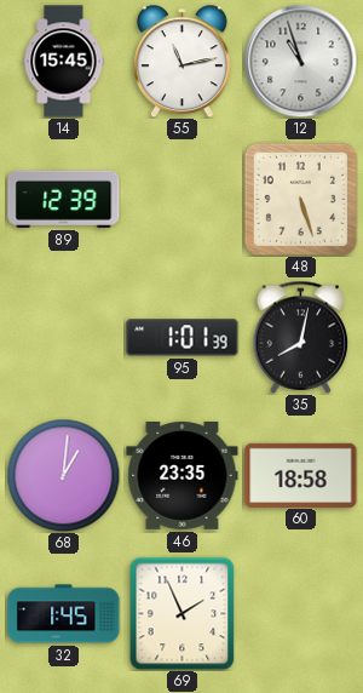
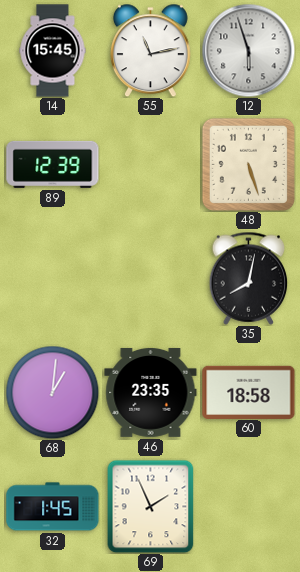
12: 10:57 -> 5:57 (248, 50)
95: 1:01 -> none (183, 338)
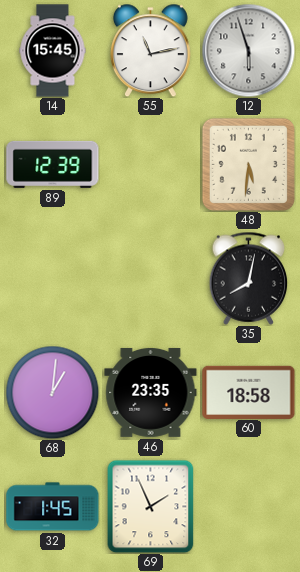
48: 5:27 -> 5:31 (248, 164)
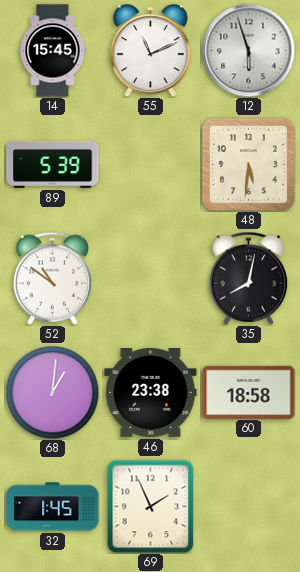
55: 11:13 -> 11:11 (150, 50)
89: 12:39 -> 5:39 (53, 164)
52: none -> 10:51 (53, 278)
46: 23:35 -> 23:38 (151, 392)
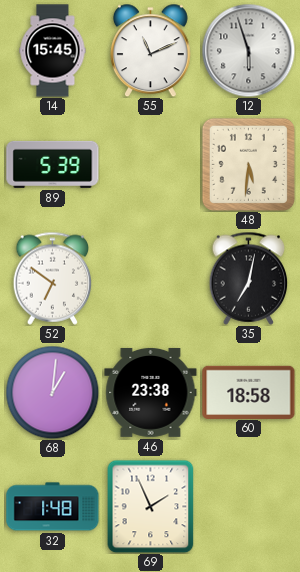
52: 10:51 -> 6:51 (53, 278)
35: 8:02 -> 7:02 (249, 278)
32: 1:45 -> 1:48 (53, 507)
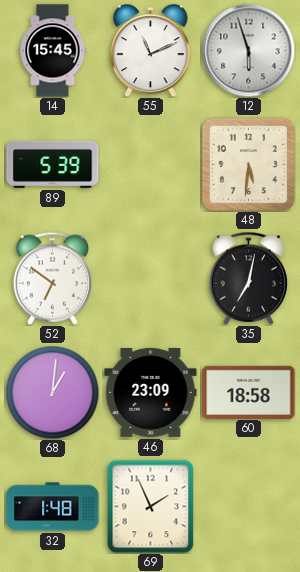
46: 23:38 -> 23:09 (151, 392)
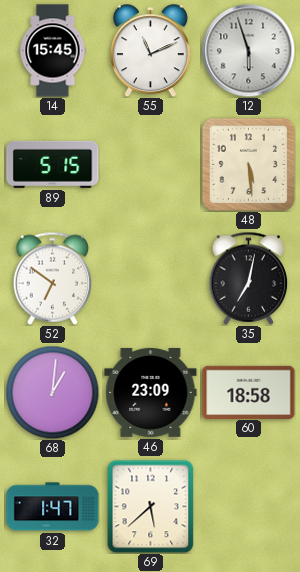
89: 5:39 -> 5:15 (53, 164)
48: 5:31 -> 5:29 (248, 164)
32: 1:48 -> 1:47 (53, 507)
69: 1:56 -> 5:38 (151, 506)
